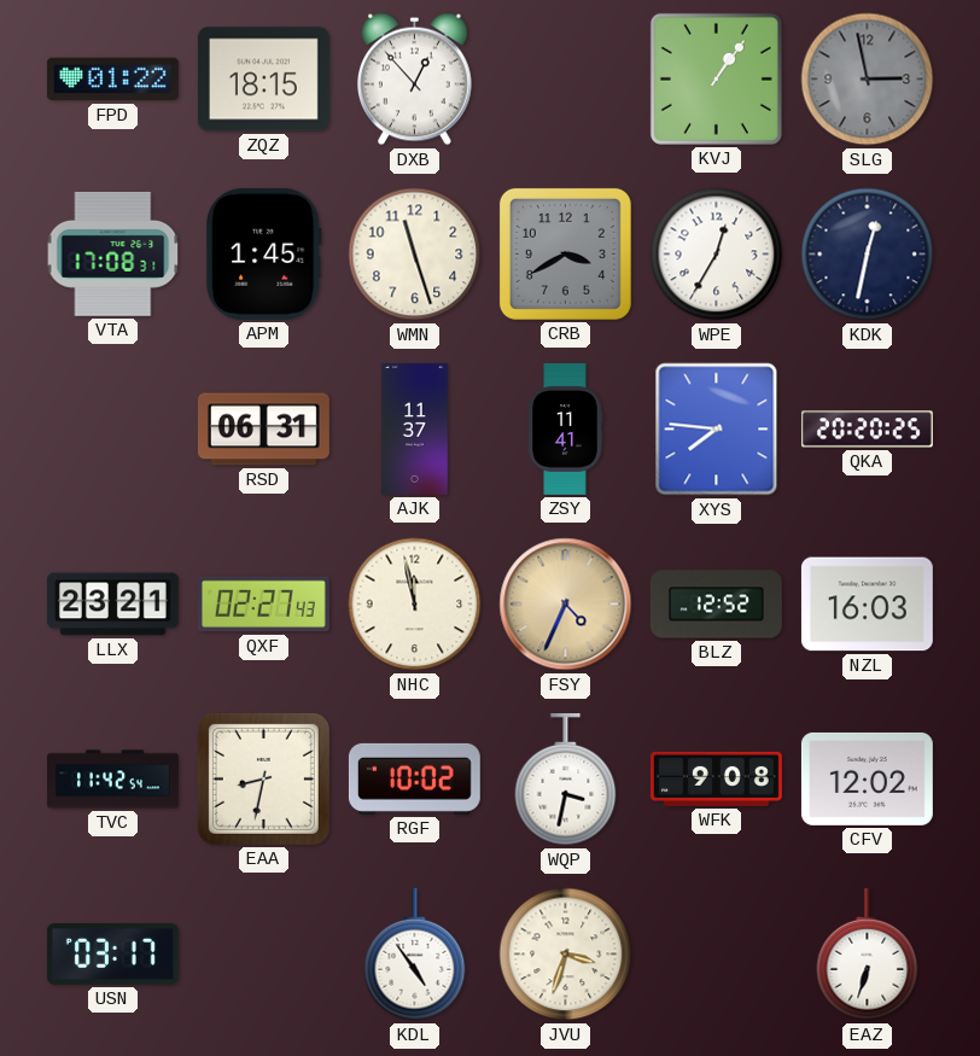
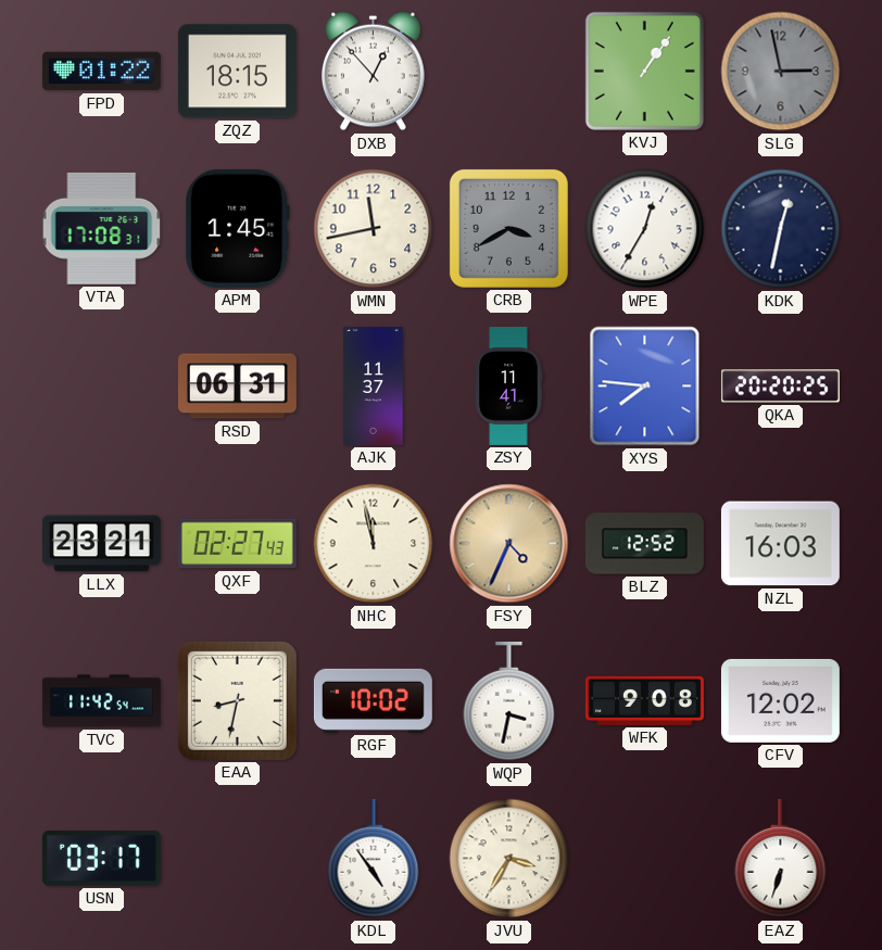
WMN: 11:27 -> 11:43 (374, 229)
JVU: 3:33 -> 3:35 (509, 859)
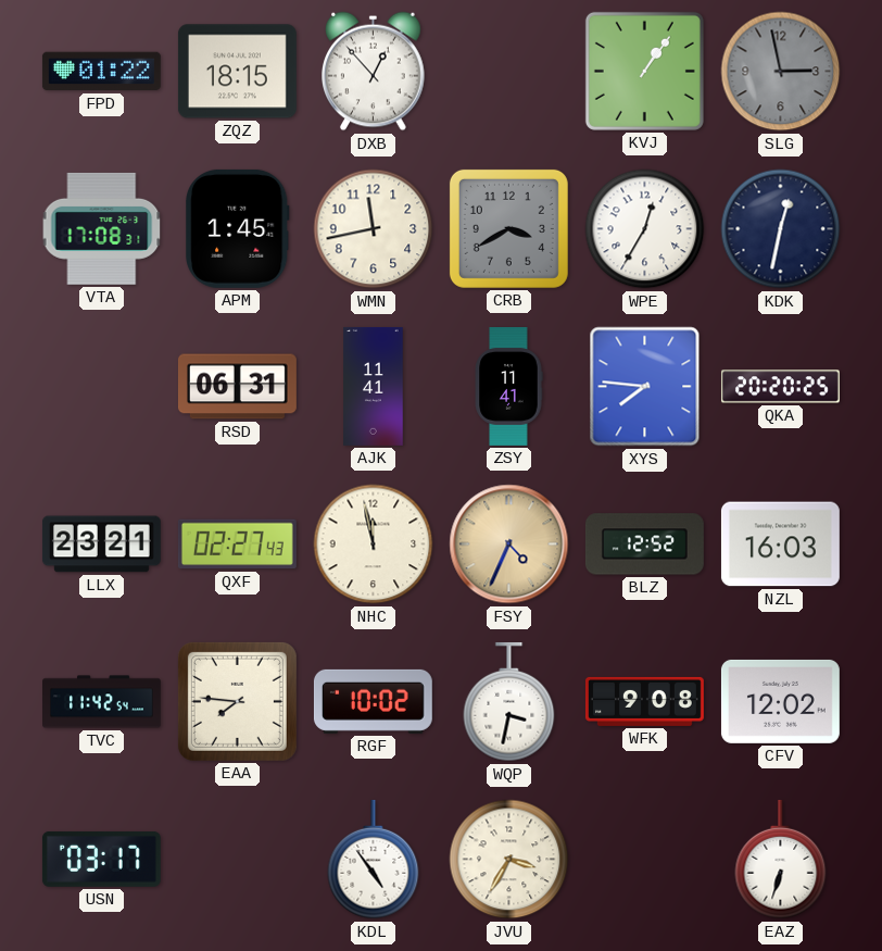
AJK: 11:37 -> 11:41 (374, 386)
EAA: 8:32 -> 7:46 (237, 701)
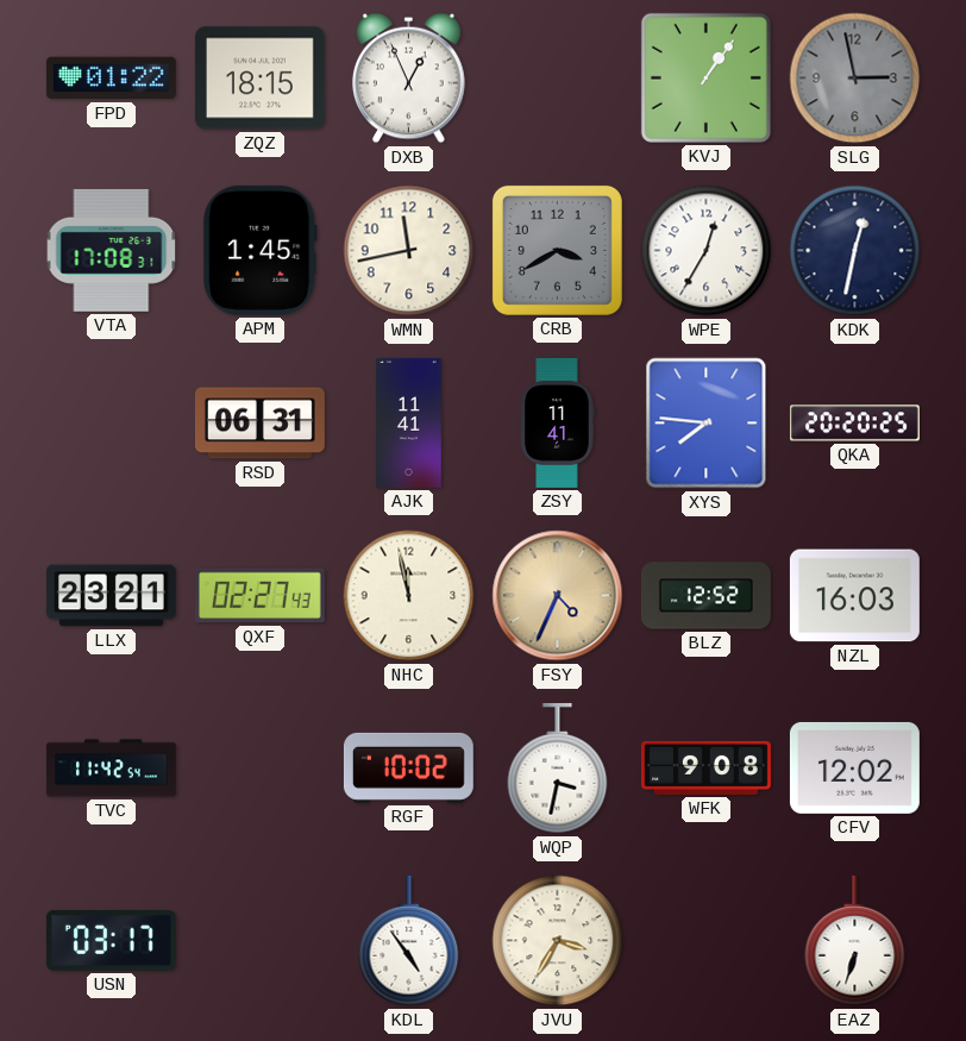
DXB: 12:53 -> 12:56 (409, 79)
EAA: 7:46 -> none (237, 701)
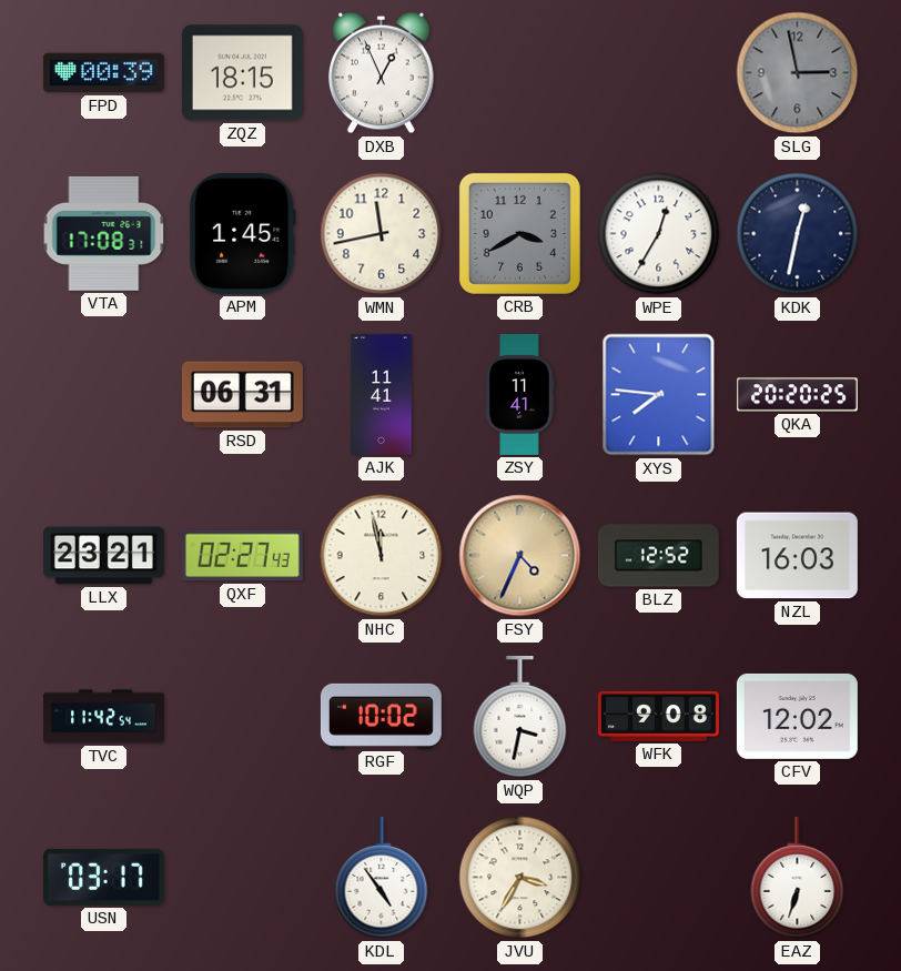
FPD: 01:22 -> 00:39 (103, 73)
KVJ: 1:06 -> none (705, 77)
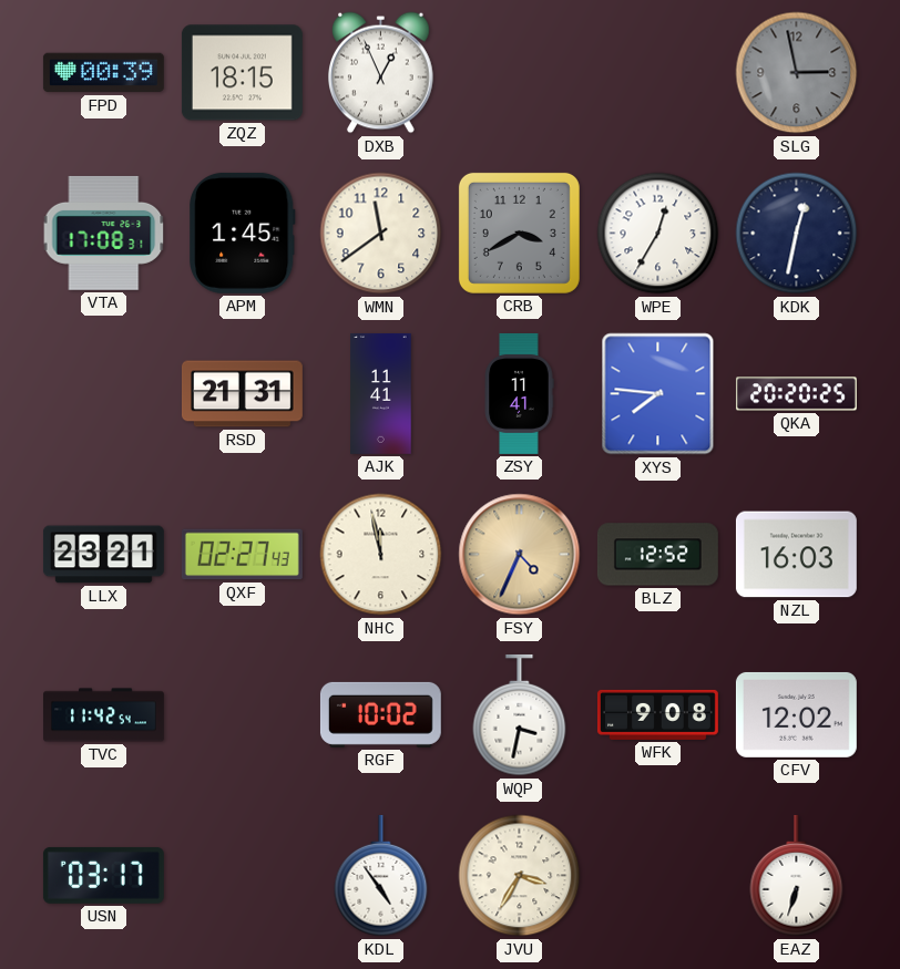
WMN: 11:43 -> 11:39 (381, 234)
RSD: 06:31 -> 21:31 (242, 394)
